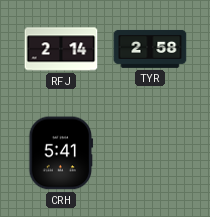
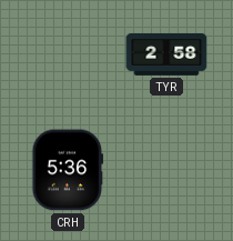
RFJ: 2:14 -> none (61, 49)
CRH: 5:41 -> 5:36 (68, 170)
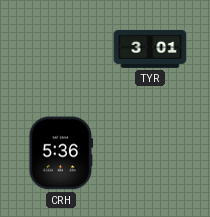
TYR: 2:58 -> 3:01 (150, 49)
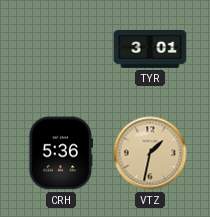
VTZ: none -> 1:32 (150, 153)
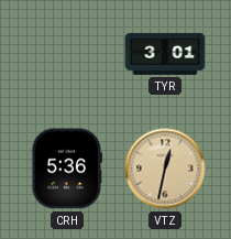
VTZ: 1:32 -> 12:32 (165, 169)
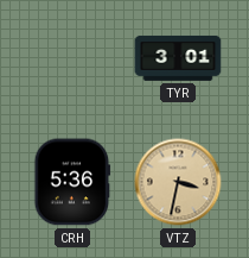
VTZ: 12:32 -> 3:32 (178, 182)
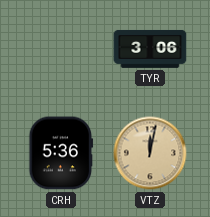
TYR: 3:01 -> 3:06 (150, 49)
VTZ: 3:32 -> 12:02 (150, 153)
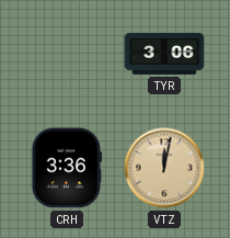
CRH: 5:36 -> 3:36 (67, 168)
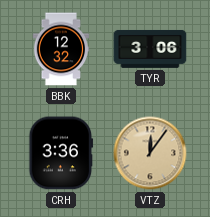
BBK: none -> 12:32 (61, 49)
VTZ: 12:02 -> 12:06 (150, 153)
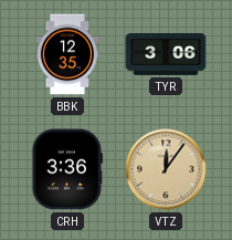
BBK: 12:32 -> 12:35 (67, 54)
